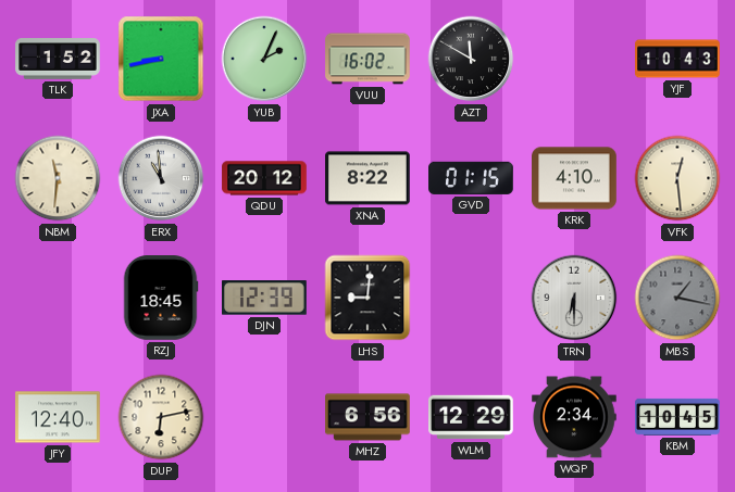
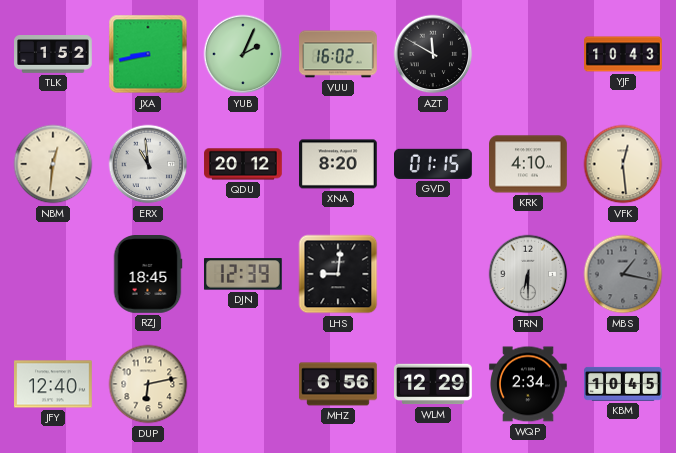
NBM: 11:31 -> 12:31 (53, 164)
XNA: 8:22 -> 8:20 (339, 164)
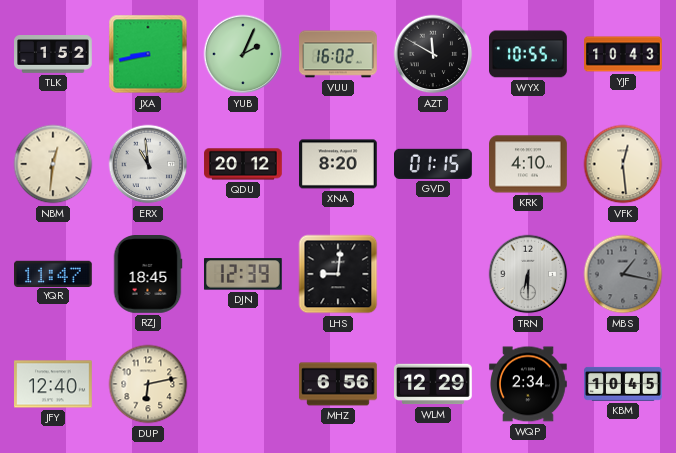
WYX: none -> 10:55 (529, 54)
YQR: none -> 11:47 (54, 273)
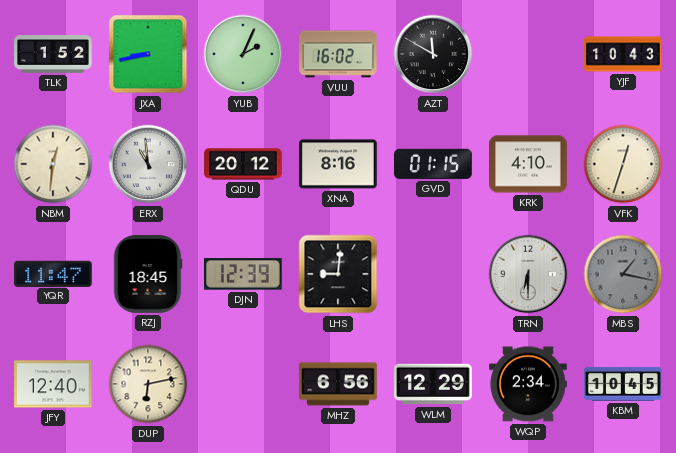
WYX: 10:55 -> none (529, 54)
XNA: 8:20 -> 8:16 (339, 164)
VFK: 12:29 -> 12:33 (623, 164)
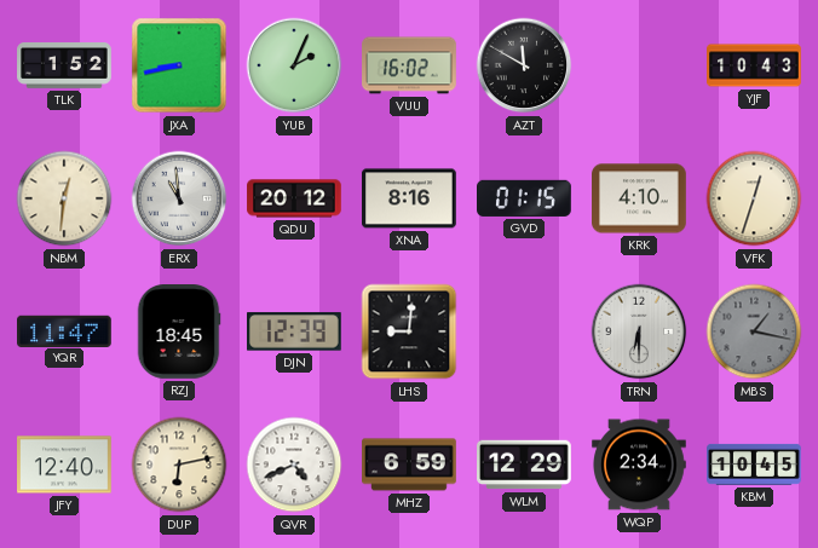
QVR: none -> 4:41 (294, 465)
MHZ: 6:56 -> 6:59 (409, 465)
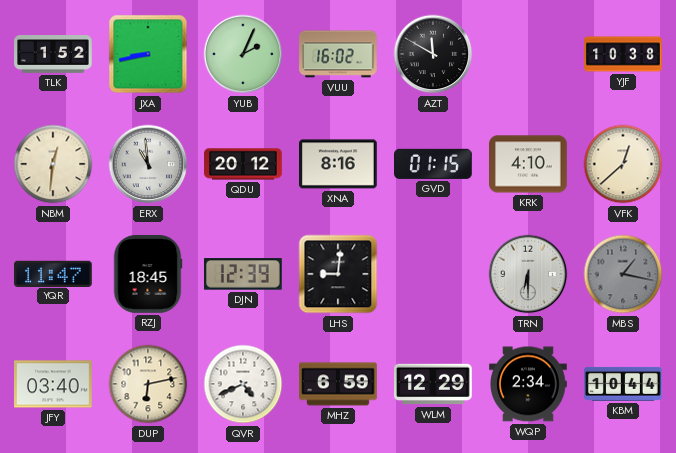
YJF: 10:43 -> 10:38 (623, 54)
VFK: 12:33 -> 12:38 (623, 164)
JFY: 12:40 -> 03:40 (54, 384)
KBM: 10:45 -> 10:44 (623, 384)
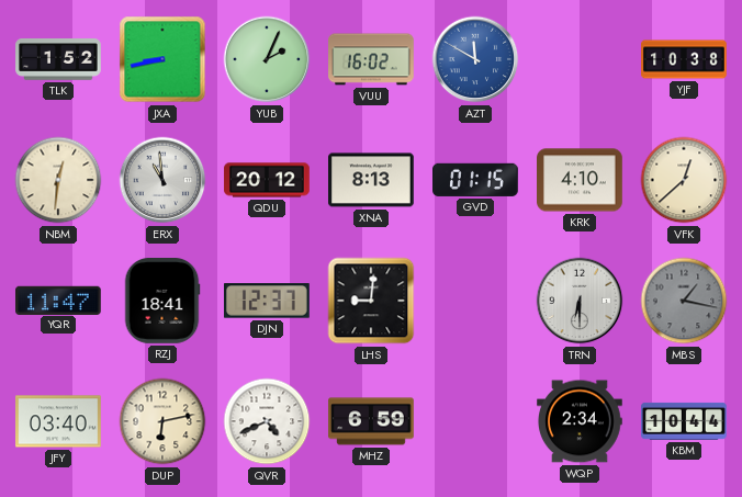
AZT dial: black -> blue (475, 59)
XNA: 8:16 -> 8:13 (372, 180)
RZJ: 18:45 -> 18:41 (162, 301)
DJN: 12:39 -> 12:37 (268, 301)
WLM: 12:29 -> none (434, 384)
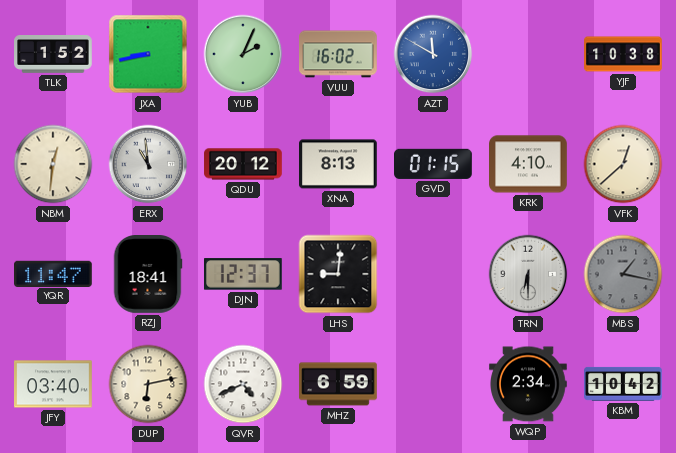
KBM: 10:44 -> 10:42 (623, 384)
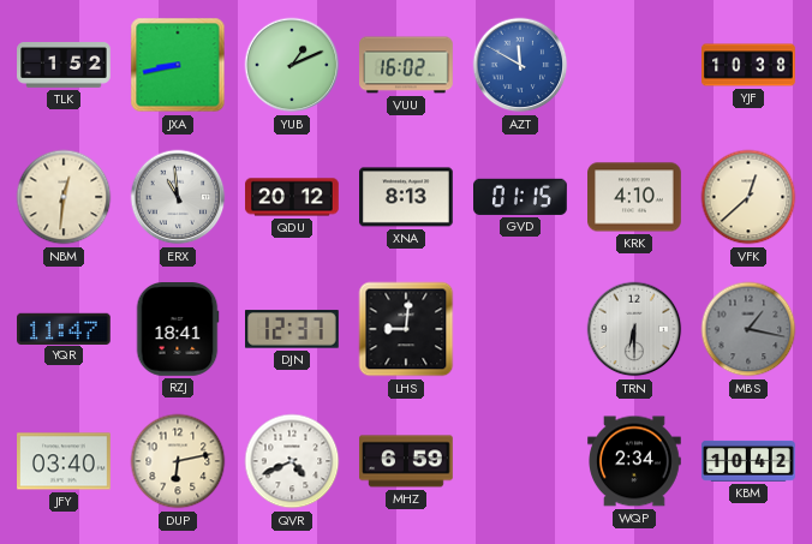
YUB: 2:04 -> 1:11 (292, 65)
